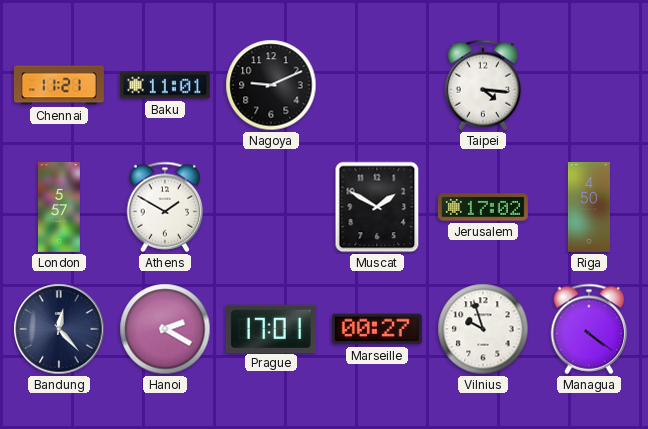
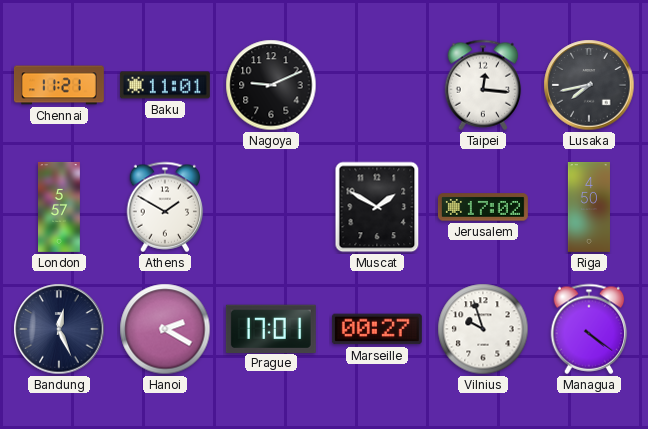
Taipei: 4:16 -> 12:16 (483, 85)
Lusaka: none -> 7:43 (589, 85)
Bandung: 12:23 -> 12:26 (59, 329)
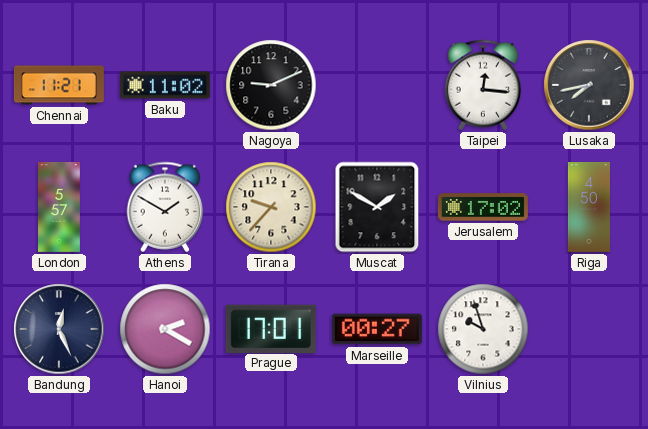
Baku: 11:01 -> 11:02 (165, 85)
Tirana: none -> 9:37 (271, 207)
Managua: 4:21 -> none (589, 329)
